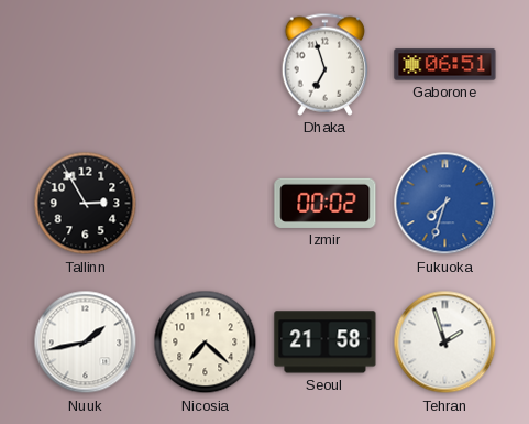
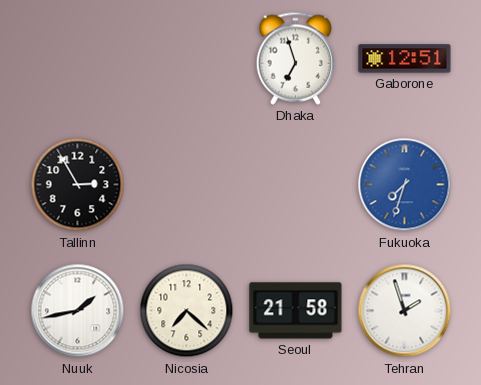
Gaborone: 06:51 -> 12:51 (405, 59)
Izmir: 00:02 -> none (326, 203)
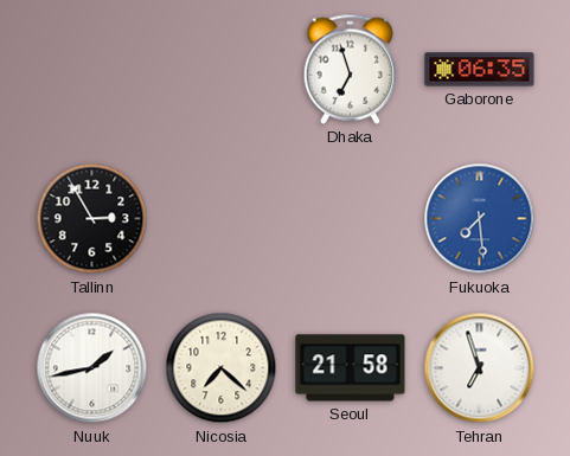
Gaborone: 12:51 -> 06:35 (480, 70)
Fukuoka: 7:33 -> 7:29 (480, 219)
Tehran: 1:57 -> 6:57 (480, 368)
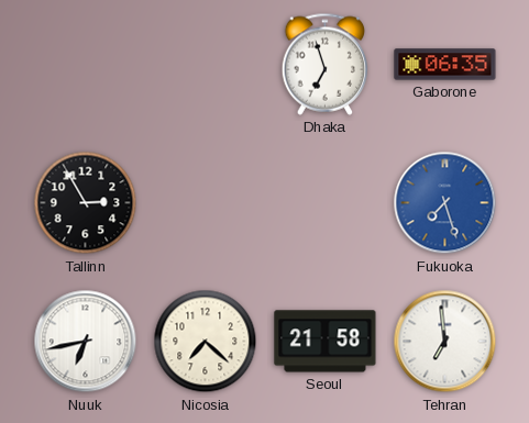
Fukuoka: 7:29 -> 7:27 (445, 203)
Nuuk: 1:43 -> 6:43 (86, 342)
Tehran: 6:57 -> 6:59 (445, 342)
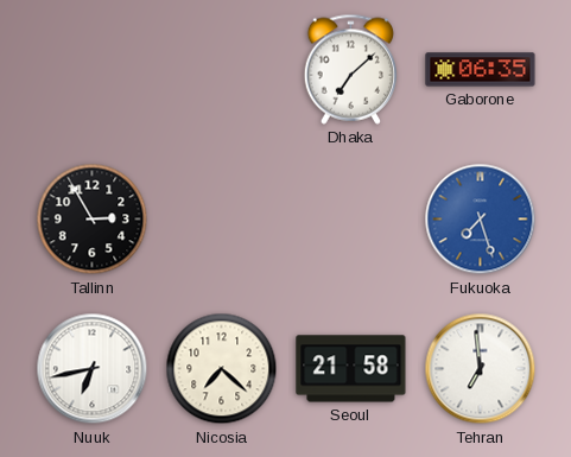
Dhaka: 6:57 -> 7:08 (351, 69)
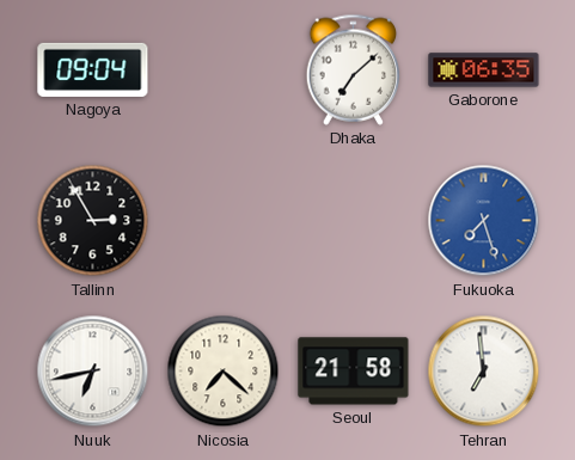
Nagoya: none -> 09:04 (93, 69)
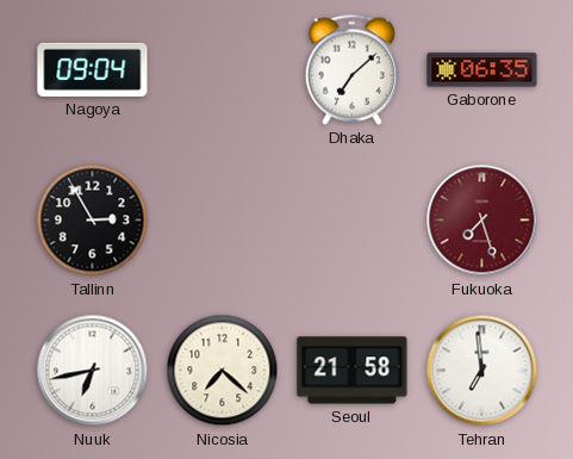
Fukuoka dial: blue -> burgundy (482, 221)
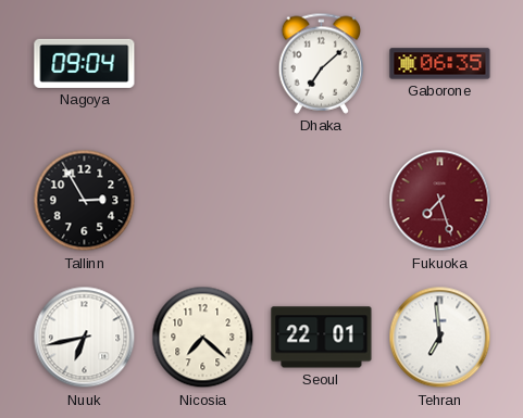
Seoul: 21:58 -> 22:01 (322, 338)
